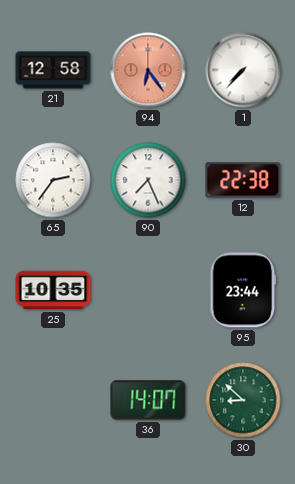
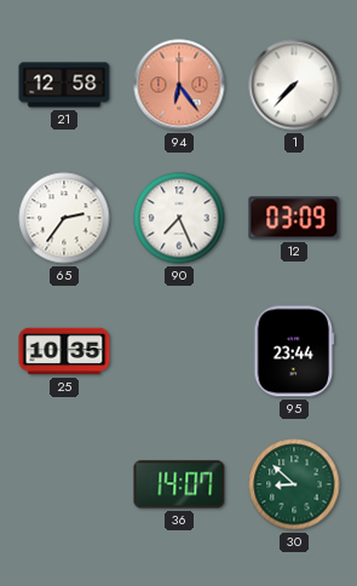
12: 22:38 -> 03:09 (294, 218)
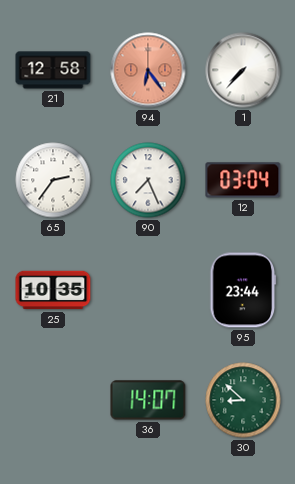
12: 03:09 -> 03:04 (243, 180)
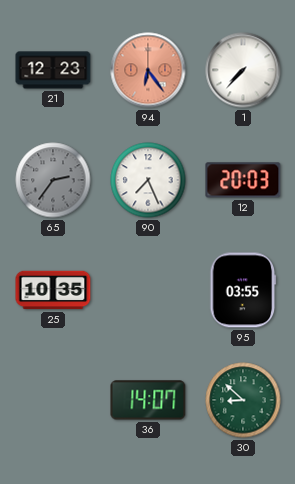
21: 12:58 -> 12:23 (53, 70)
65 dial: white -> grey (53, 180)
12: 03:04 -> 20:03 (243, 180)
95: 23:44 -> 03:55 (243, 290)
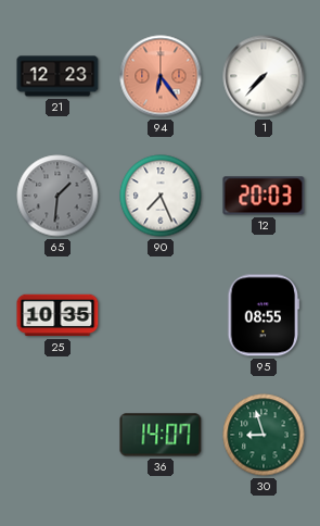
65: 2:36 -> 1:31 (57, 196)
95: 03:55 -> 08:55 (264, 315)
30: 8:52 -> 8:57 (264, 435)
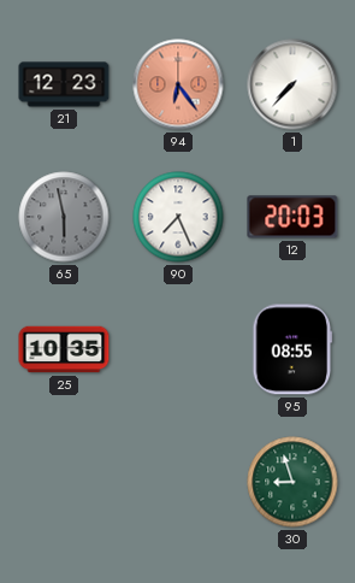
65: 1:31 -> 5:58 (64, 217)
36: 14:07 -> none (161, 435)
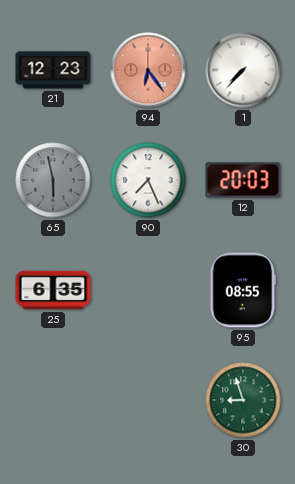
25: 10:35 -> 6:35 (53, 290)
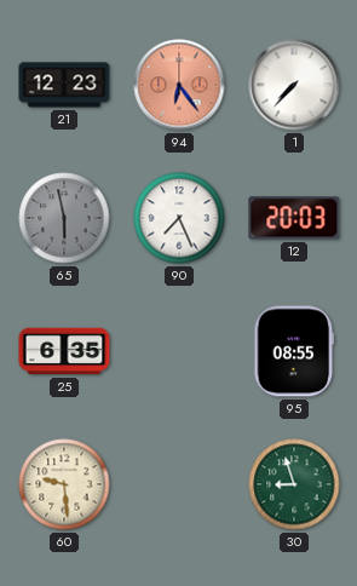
60: none -> 9:29 (64, 484)
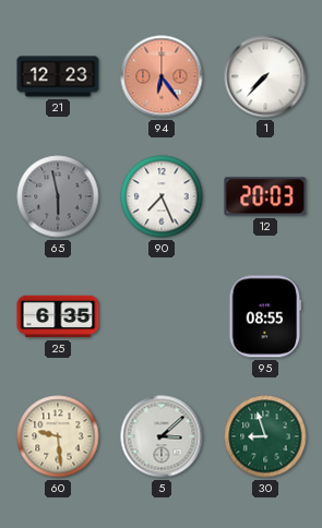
5: none -> 3:08 (162, 436)
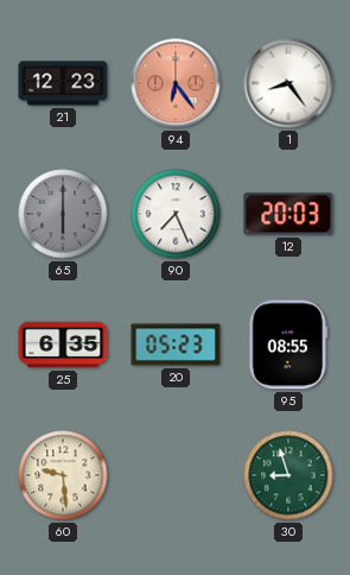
1: 7:37 -> 8:24 (288, 83)
65: 5:58 -> 6:00 (63, 214)
20: none -> 05:23 (176, 345)
5: 3:08 -> none (162, 436)
